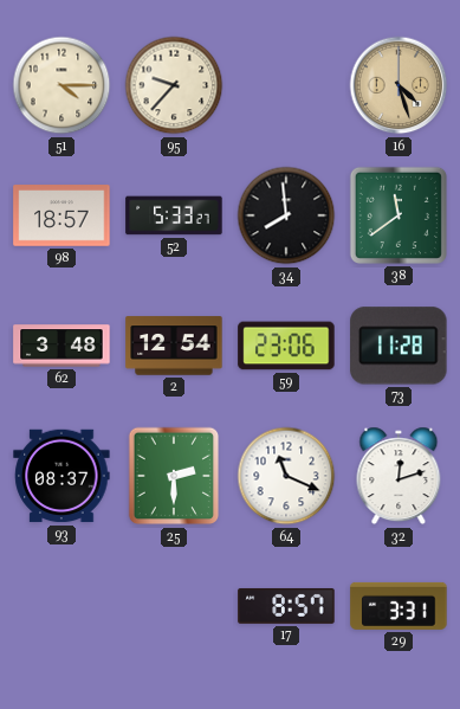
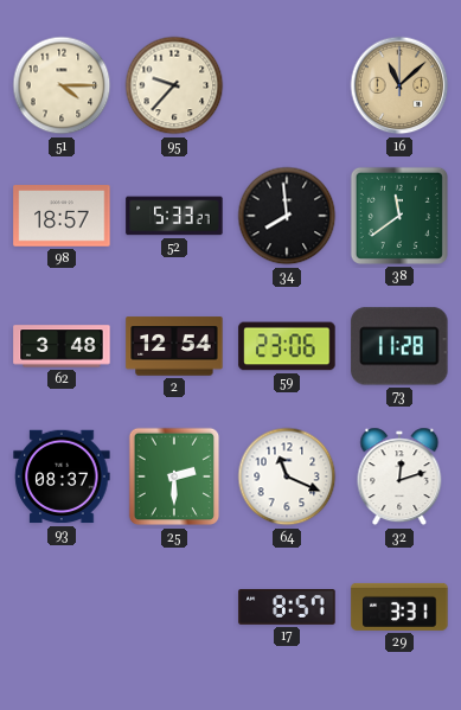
16: 4:27 -> 11:08 (399, 85)
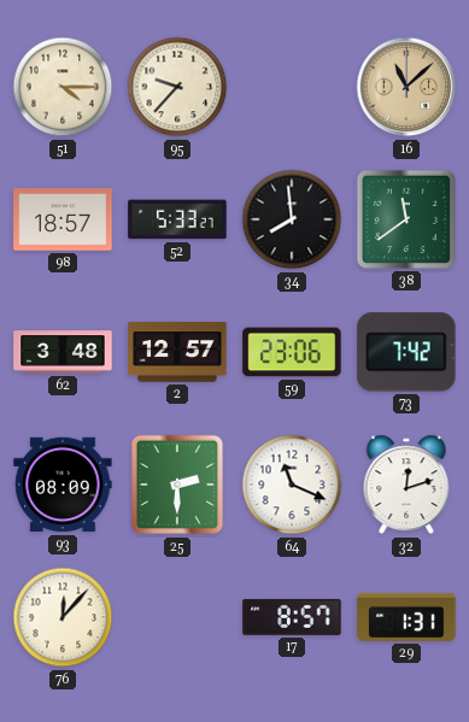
2: 12:54 -> 12:57 (177, 352)
73: 11:28 -> 7:42 (406, 352)
93: 08:37 -> 08:09 (63, 485)
76: none -> 12:07 (63, 617)
29: 3:31 -> 1:31 (406, 617)
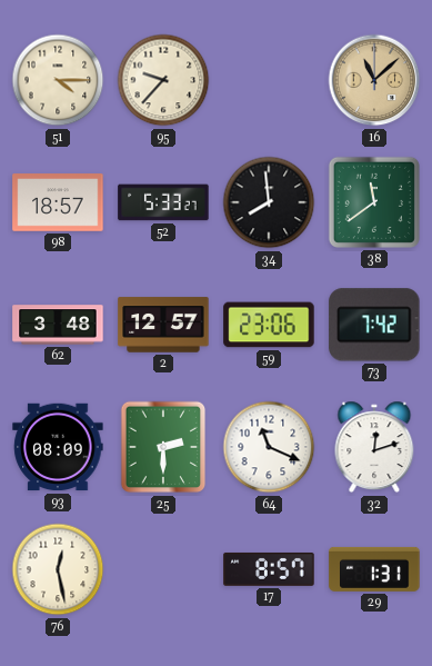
76: 12:07 -> 12:28 (58, 569)
